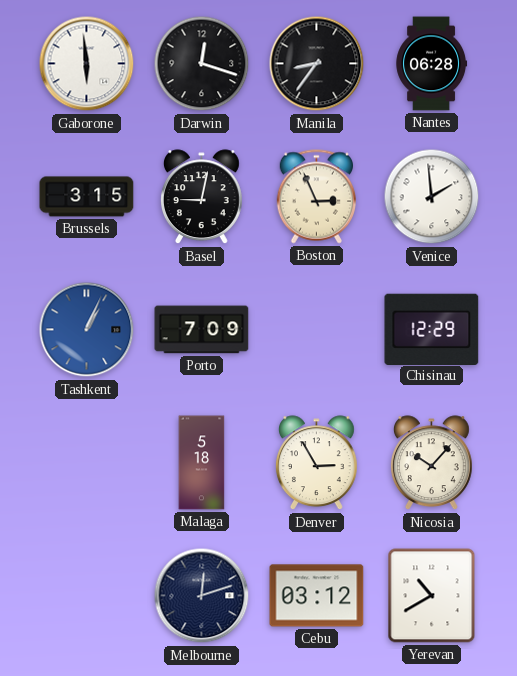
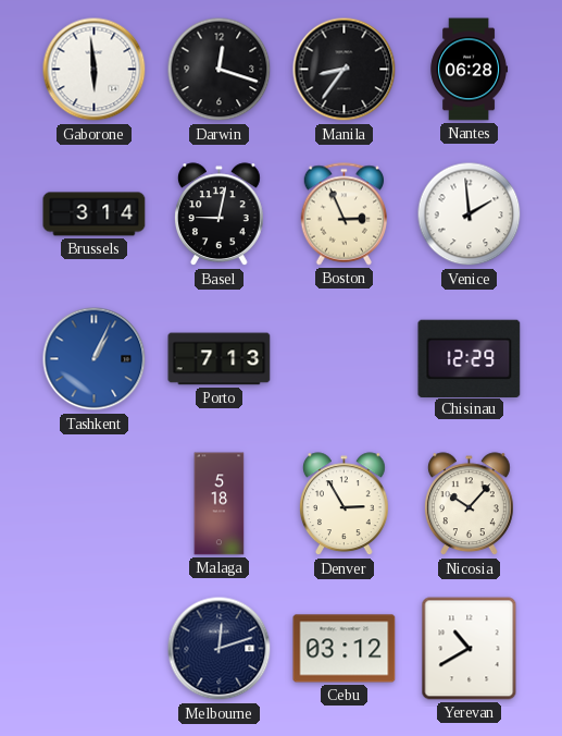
Brussels: 3:15 -> 3:14 (95, 214)
Porto: 7:09 -> 7:13 (220, 359)
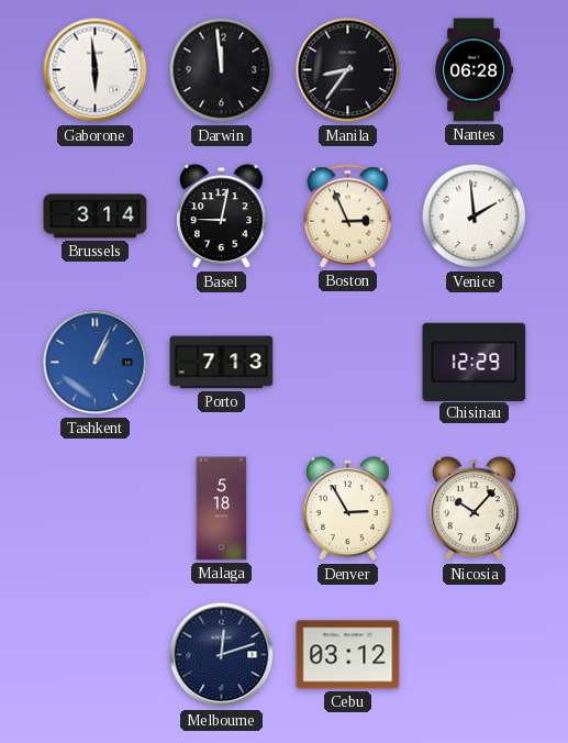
Darwin: 12:18 -> 11:59 (222, 70)
Yerevan: 10:40 -> none (470, 649)
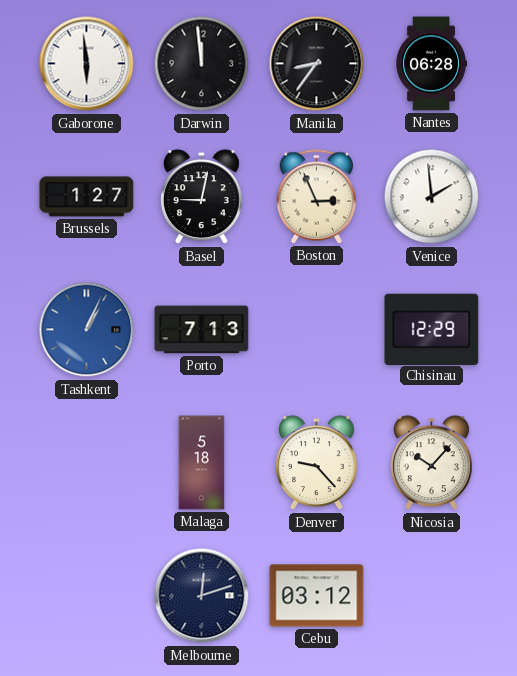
Brussels: 3:14 -> 1:27 (87, 197)
Denver: 2:55 -> 9:23 (316, 463)
